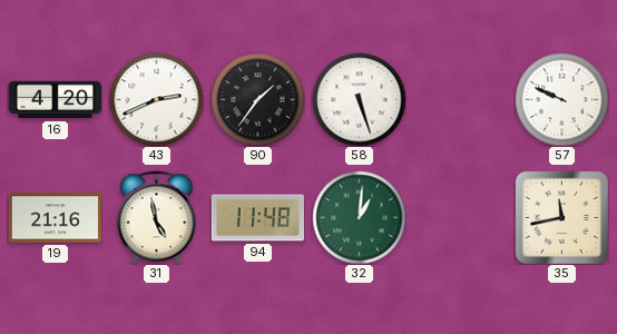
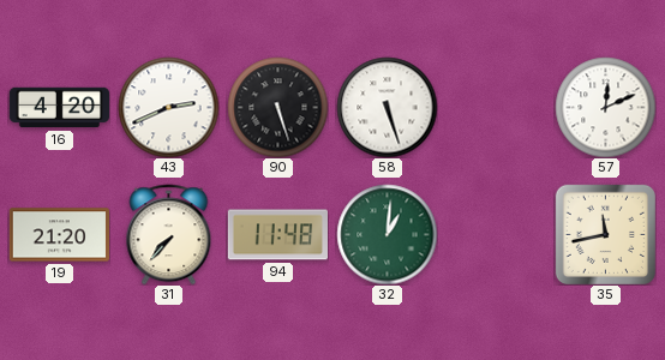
90: 1:36 -> 5:27 (277, 107)
57: 9:49 -> 12:11 (605, 107)
19: 21:16 -> 21:20 (59, 235)
31: 4:58 -> 7:37 (169, 234)
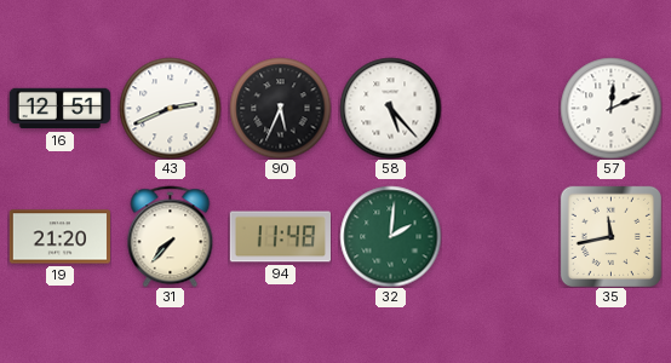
16: 4:20 -> 12:51 (59, 109)
90: 5:27 -> 5:34 (280, 108)
58: 5:27 -> 5:23 (390, 108)
32: 1:01 -> 2:01 (390, 236)
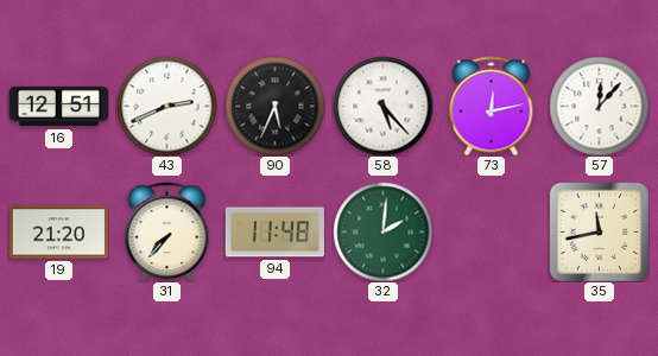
73: none -> 12:13 (492, 106)
57: 12:11 -> 12:07 (599, 106)
